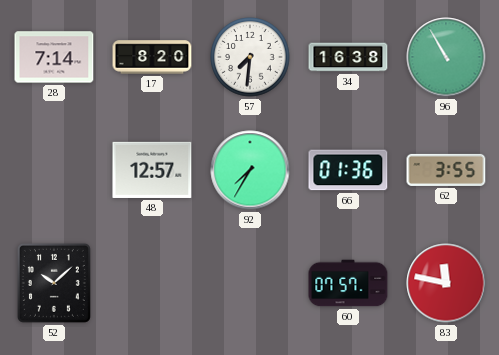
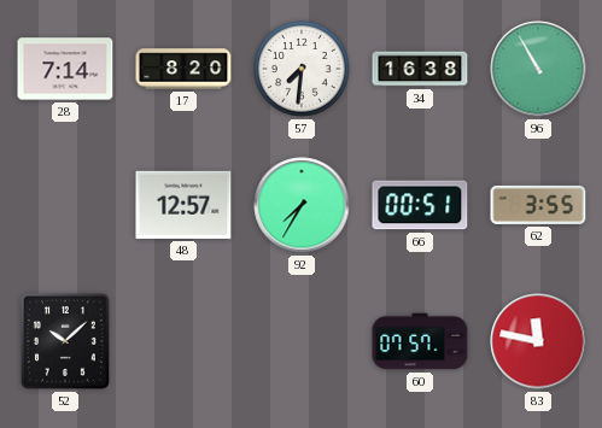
66: 01:36 -> 00:51 (420, 205)
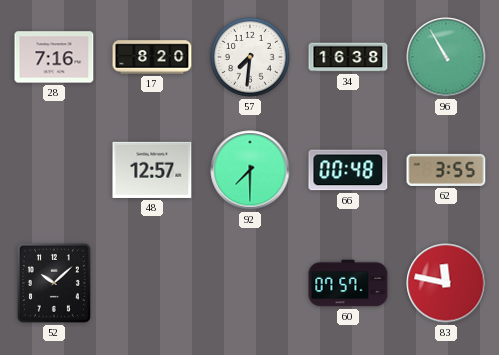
28: 7:14 -> 7:16 (54, 57)
92: 7:35 -> 7:30 (250, 170)
66: 00:51 -> 00:48 (348, 170)
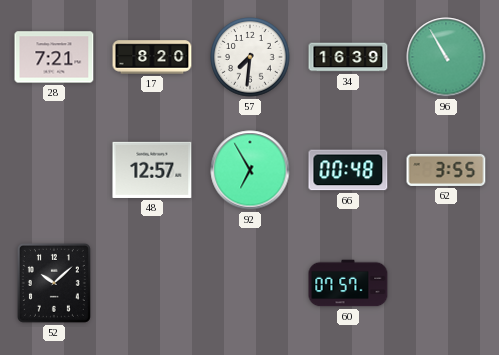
28: 7:16 -> 7:21 (54, 57)
34: 16:38 -> 16:39 (348, 57)
92: 7:30 -> 6:55 (250, 170)
83: 11:47 -> none (446, 283)
